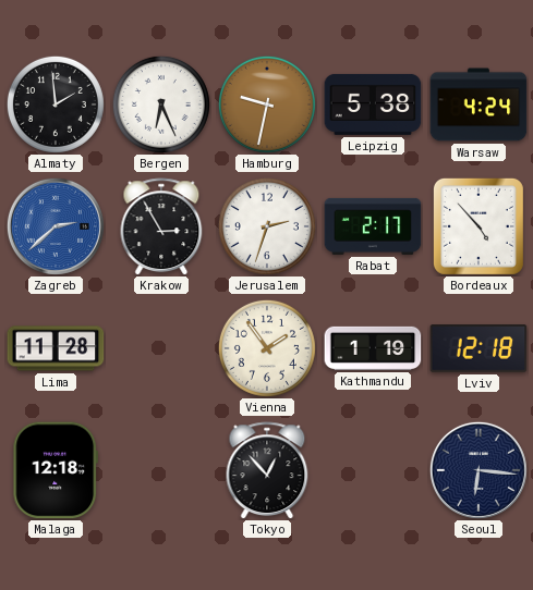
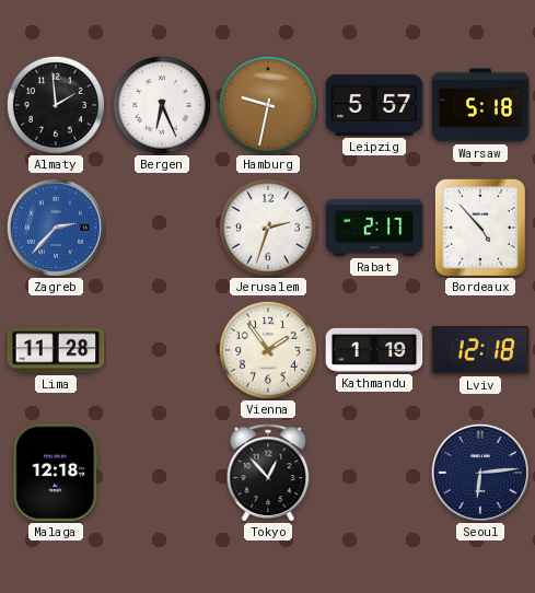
Leipzig: 5:38 -> 5:57 (374, 105)
Warsaw: 4:24 -> 5:18 (480, 105)
Zagreb: 2:38 -> 2:37 (56, 228)
Krakow: 2:55 -> none (161, 226)
Seoul: 6:16 -> 6:14 (480, 473)
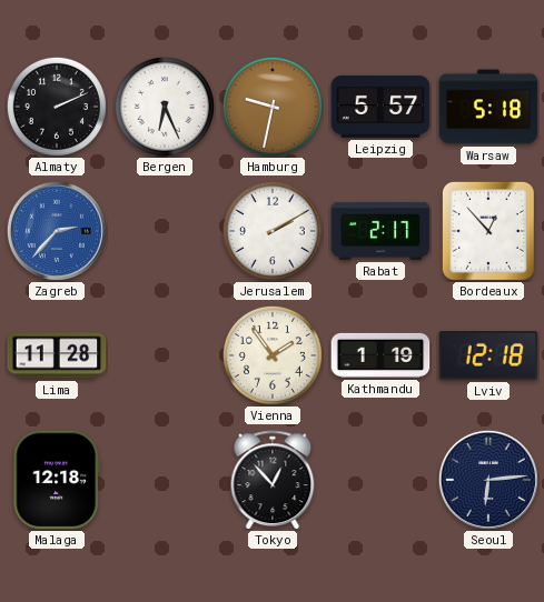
Almaty: 1:59 -> 2:11 (57, 107)
Jerusalem: 2:33 -> 2:10 (273, 231)
Bordeaux: 4:53 -> 12:53 (488, 231)
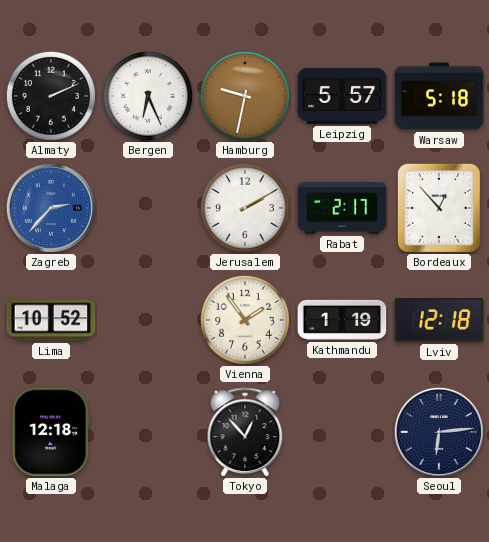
Lima: 11:28 -> 10:52 (51, 320)
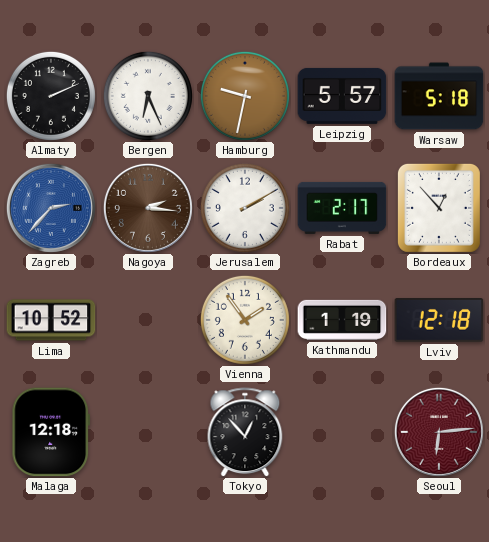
Nagoya: none -> 2:16 (148, 208)
Seoul dial: navy -> burgundy (439, 432)
